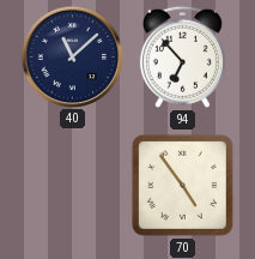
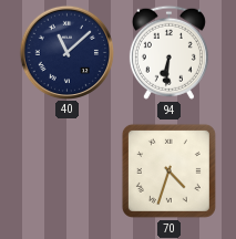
94: 6:53 -> 6:31 (168, 52)
70: 4:54 -> 4:33 (168, 170)
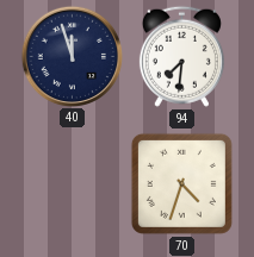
40: 11:08 -> 11:57 (72, 56)
94: 6:31 -> 7:31 (181, 56)
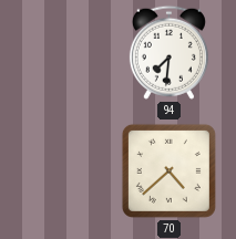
40: 11:57 -> none (72, 56)
70: 4:33 -> 4:38 (168, 170)
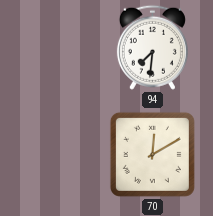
70: 4:38 -> 12:10 (152, 154)
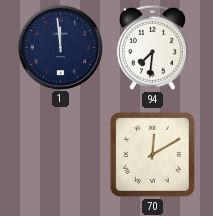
1: none -> 11:59 (60, 47)
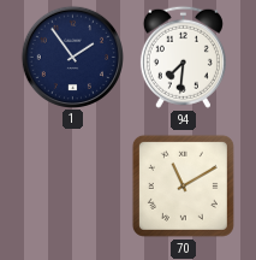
1: 11:59 -> 1:54 (72, 57)
70: 12:10 -> 11:10 (183, 185)
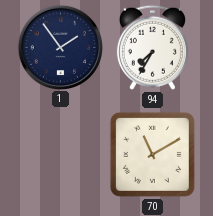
94: 7:31 -> 7:35 (152, 47)
